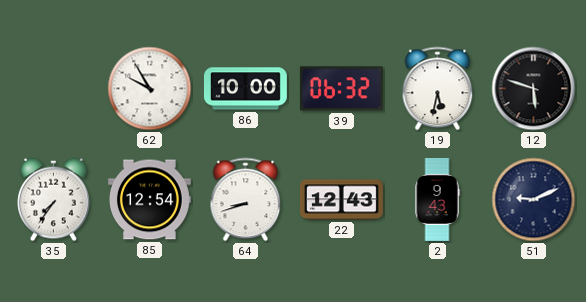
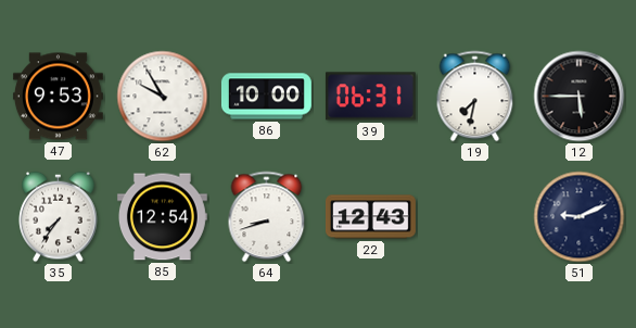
47: none -> 9:53 (58, 97)
39: 06:32 -> 06:31 (370, 97)
19: 5:32 -> 7:32 (475, 97)
12: 5:48 -> 5:45 (580, 97)
2: 9:43 -> none (437, 200)
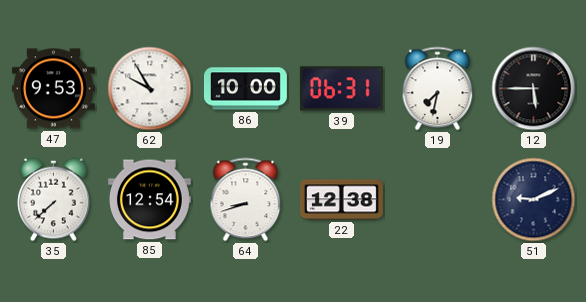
35: 7:36 -> 7:38 (54, 200)
22: 12:43 -> 12:38 (341, 200)
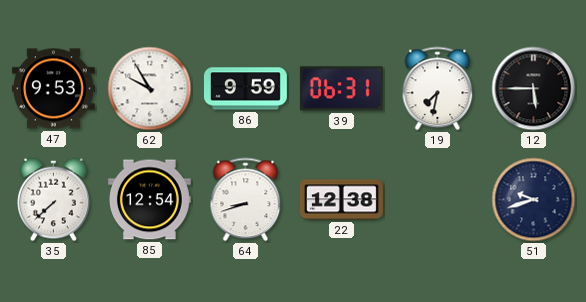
86: 10:00 -> 9:59 (245, 89)
51: 9:11 -> 9:42 (534, 200)
